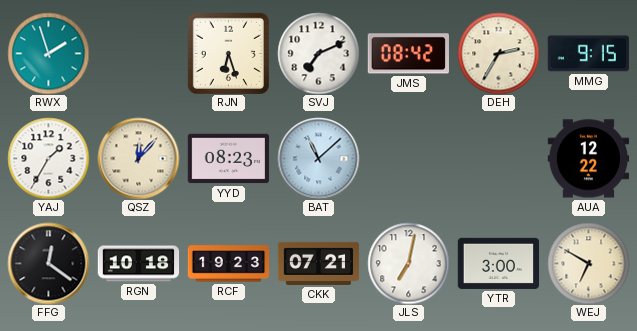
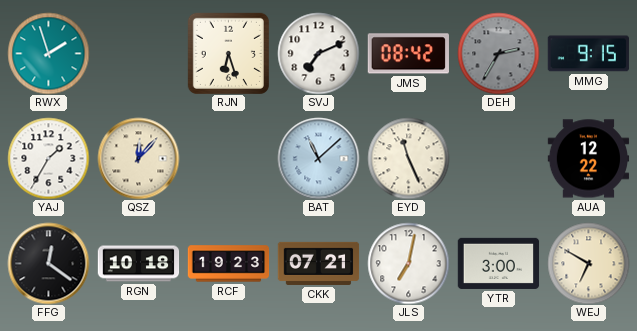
DEH dial: cream -> grey (498, 53)
YYD: 08:23 -> none (228, 159)
EYD: none -> 11:26 (408, 158)
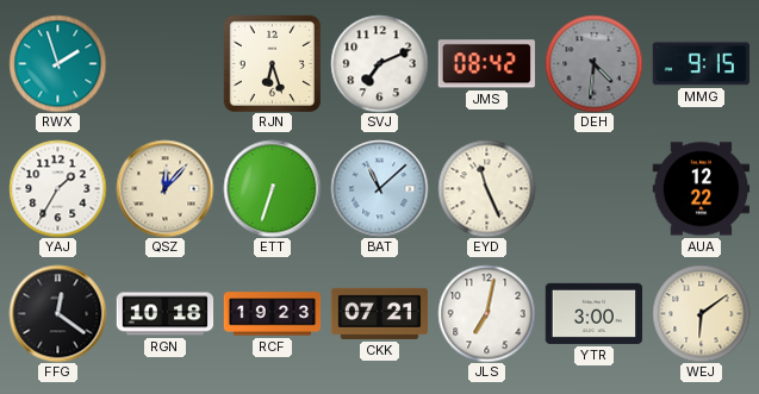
DEH: 2:35 -> 4:31 (593, 63)
ETT: none -> 6:33 (272, 188)
WEJ: 6:50 -> 6:09 (701, 313)
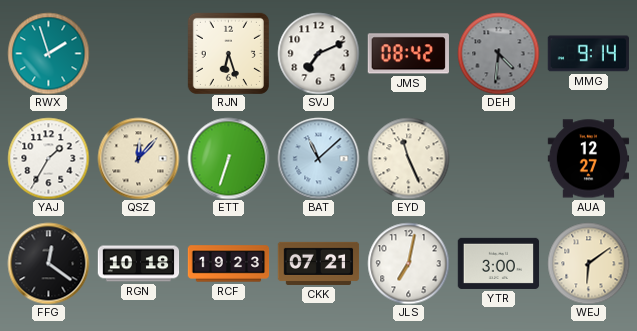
MMG: 9:15 -> 9:14 (588, 54)
AUA: 12:22 -> 12:27 (588, 159)
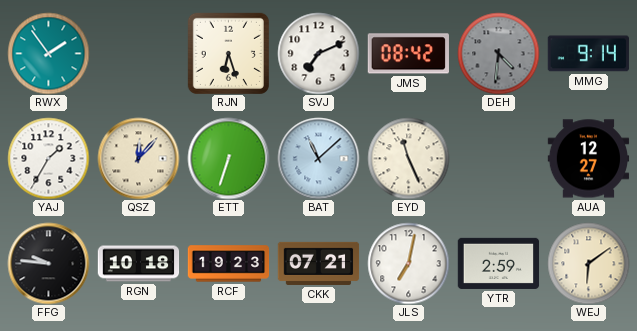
RWX: 1:57 -> 1:54 (48, 53)
FFG: 12:21 -> 9:46 (48, 263)
YTR: 3:00 -> 2:59 (498, 263)
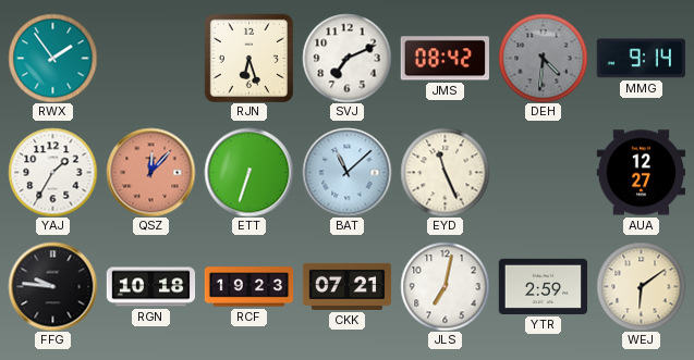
QSZ dial: cream -> salmon (150, 172)
